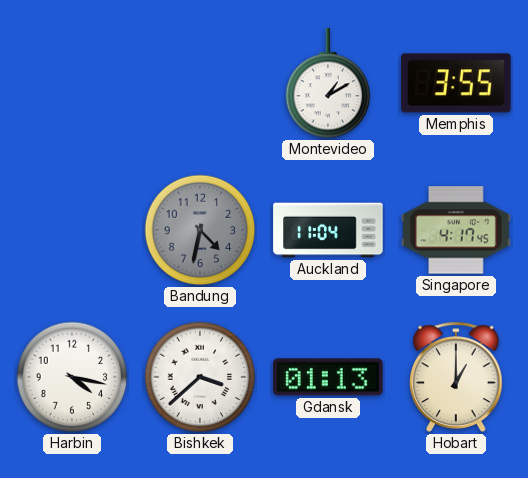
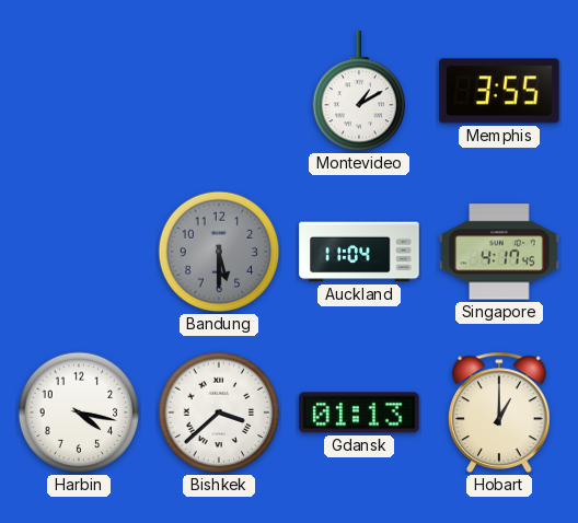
Bandung: 4:32 -> 5:30 (219, 252)
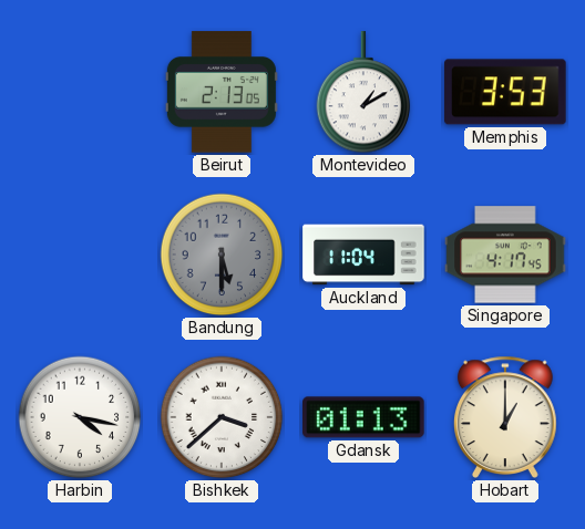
Beirut: none -> 2:13 (222, 92)
Memphis: 3:55 -> 3:53 (505, 92)
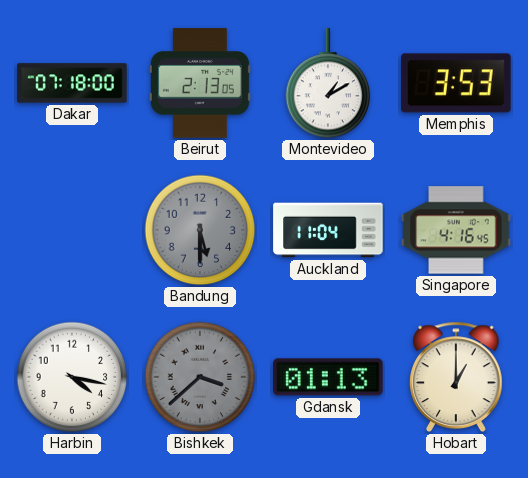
Dakar: none -> 07:18 (72, 83)
Singapore: 4:17 -> 4:16 (456, 230)
Bishkek dial: white -> grey (200, 377)
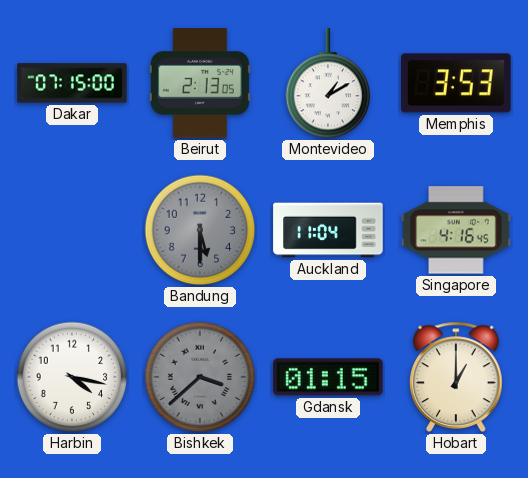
Dakar: 07:18 -> 07:15 (72, 83)
Gdansk: 01:13 -> 01:15 (328, 377)
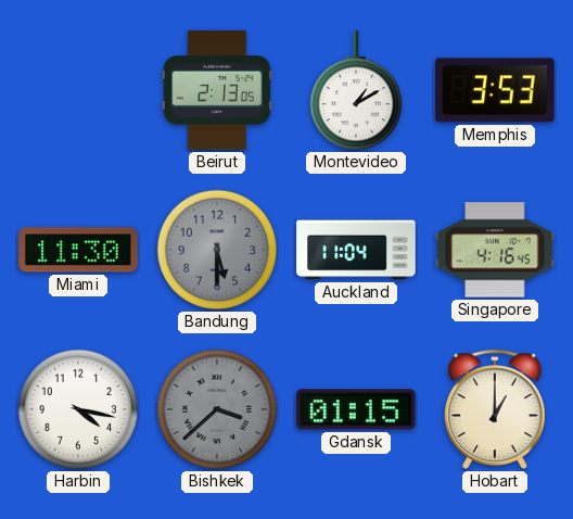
Dakar: 07:15 -> none (72, 83)
Miami: none -> 11:30 (78, 250)
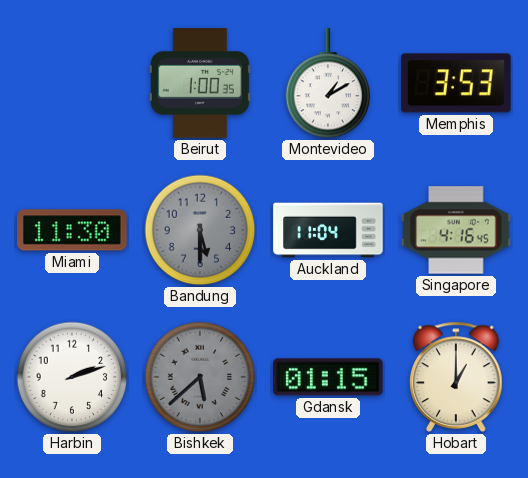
Beirut: 2:13 -> 1:00 (200, 83)
Harbin: 4:17 -> 2:12 (72, 377)
Bishkek: 3:38 -> 5:38 (200, 377)
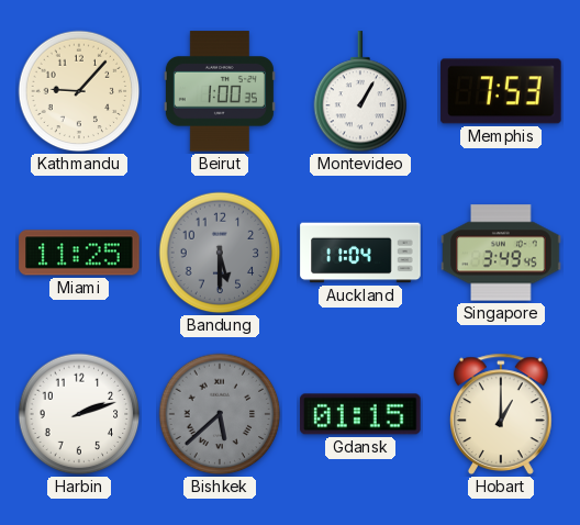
Kathmandu: none -> 9:07 (79, 91)
Montevideo: 1:10 -> 1:05 (360, 92)
Memphis: 3:53 -> 7:53 (501, 91)
Miami: 11:30 -> 11:25 (79, 253)
Singapore: 4:16 -> 3:49 (501, 253)
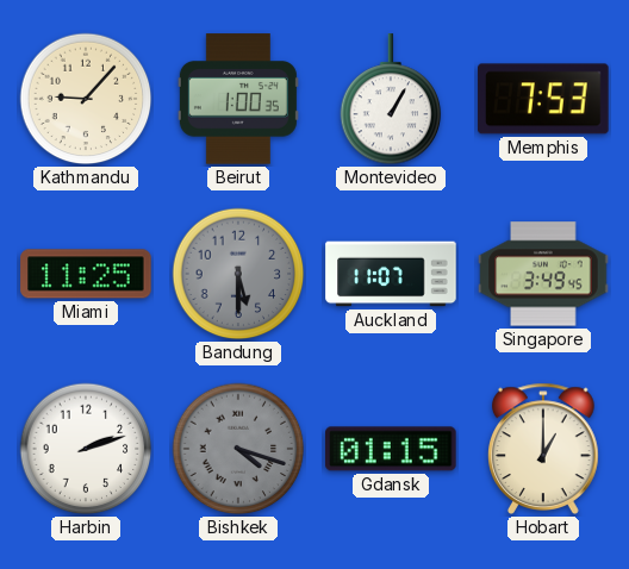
Auckland: 11:04 -> 11:07 (391, 274)
Bishkek: 5:38 -> 4:18 (238, 449)
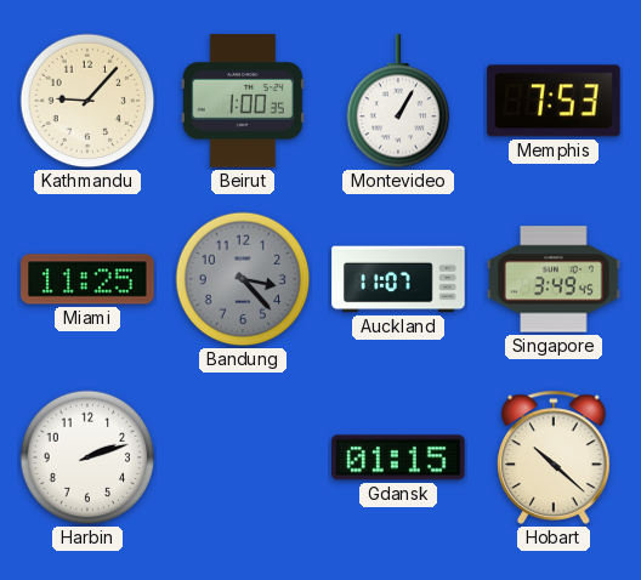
Bandung: 5:30 -> 3:23 (243, 279)
Bishkek: 4:18 -> none (238, 449)
Hobart: 1:00 -> 10:22 (555, 457)
